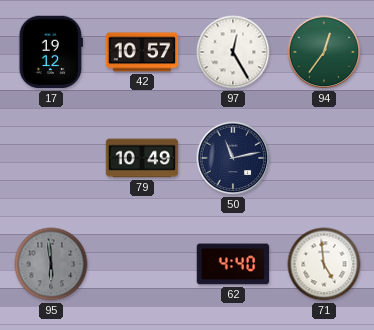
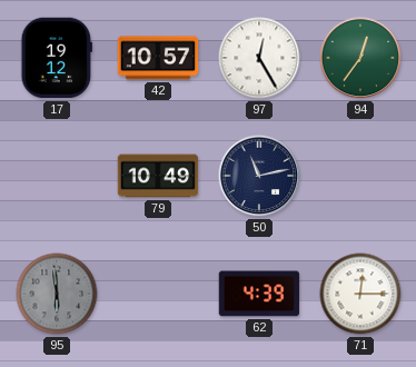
62: 4:40 -> 4:39 (259, 294)
71: 4:59 -> 12:15 (360, 294)
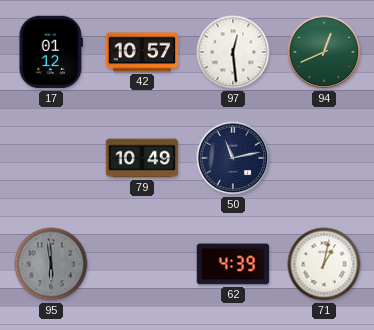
17: 19:12 -> 01:12 (51, 52)
97: 12:25 -> 12:29 (233, 52)
94: 12:36 -> 12:41 (324, 52)
71: 12:15 -> 1:02 (324, 264)
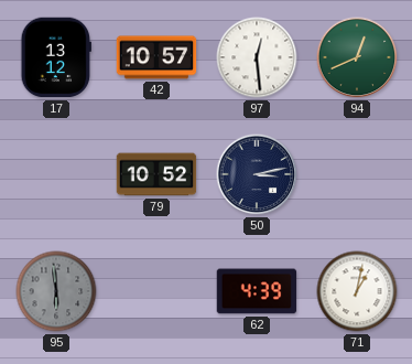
17: 01:12 -> 13:12 (56, 57)
79: 10:49 -> 10:52 (156, 174)
50: 11:13 -> 3:13 (257, 174)
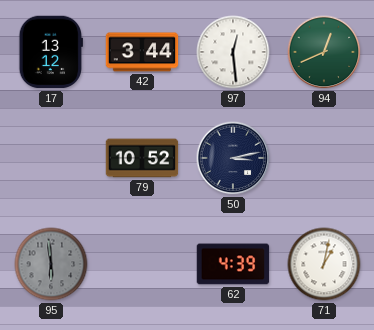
42: 10:57 -> 3:44 (142, 52)
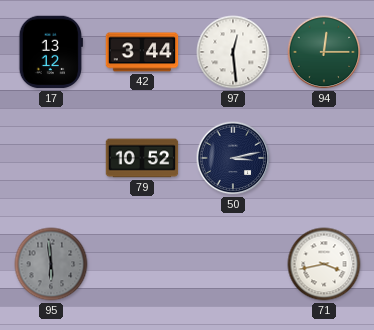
94: 12:41 -> 12:15 (324, 52)
62: 4:39 -> none (233, 264)
71: 1:02 -> 3:43 (324, 264)
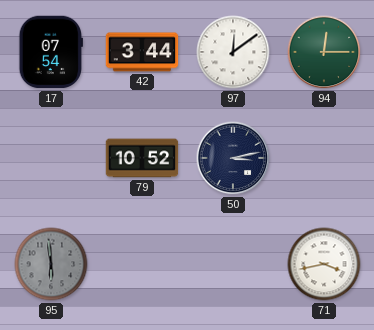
17: 13:12 -> 07:54 (51, 52)
97: 12:29 -> 12:09 (233, 52)
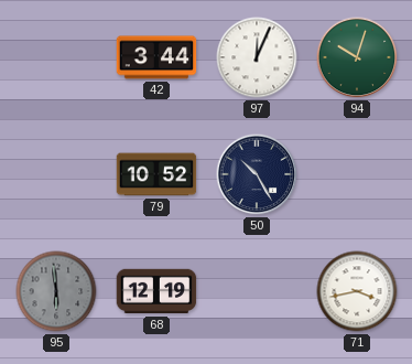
17: 07:54 -> none (51, 52)
97: 12:09 -> 12:04 (257, 57)
94: 12:15 -> 10:03 (357, 57)
50: 3:13 -> 10:25 (257, 174)
68: none -> 12:19 (156, 291)
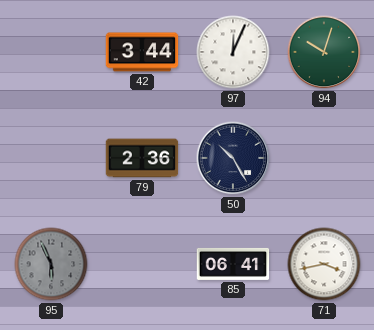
79: 10:52 -> 2:36 (142, 158)
95: 5:59 -> 5:56 (51, 264)
68: 12:19 -> none (156, 291)
85: none -> 06:41 (233, 264)
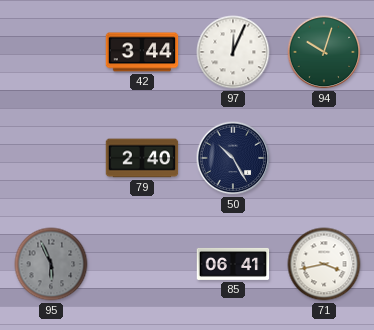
79: 2:36 -> 2:40 (142, 158)
